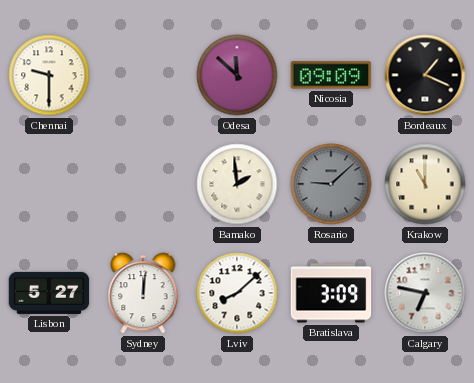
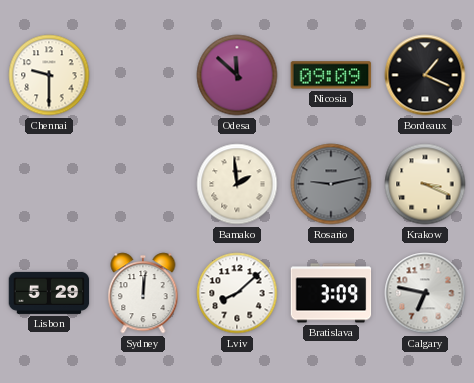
Rosario: 9:08 -> 9:13 (331, 184)
Krakow: 11:00 -> 3:19 (425, 184)
Lisbon: 5:27 -> 5:29 (49, 293)
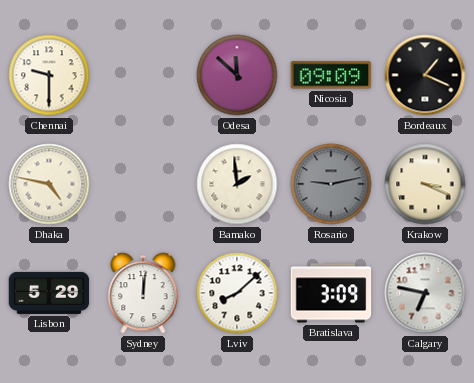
Dhaka: none -> 4:47 (49, 184)
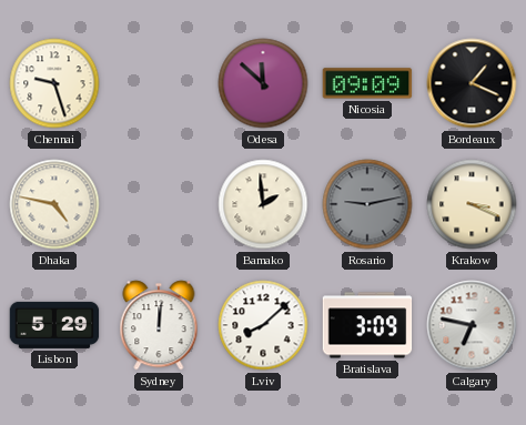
Chennai: 9:30 -> 9:27 (54, 83)
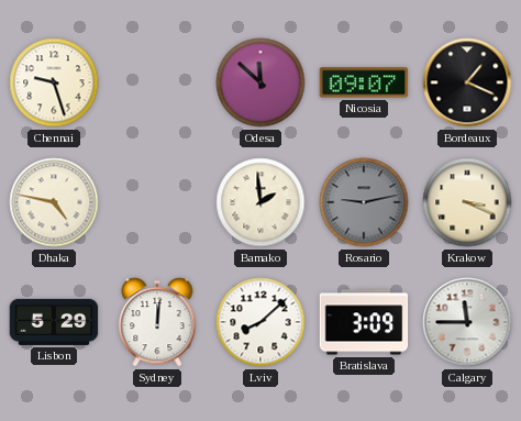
Nicosia: 09:09 -> 09:07 (364, 82)
Calgary: 6:47 -> 11:45 (467, 322)
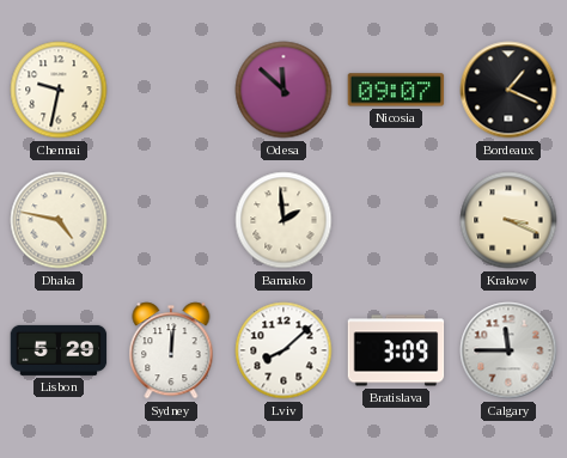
Chennai: 9:27 -> 9:32 (59, 90)
Rosario: 9:13 -> none (364, 202)
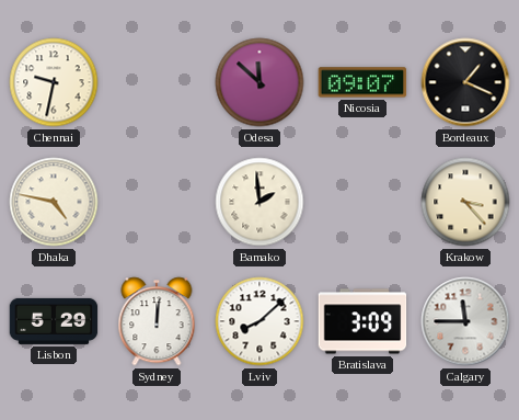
Krakow: 3:19 -> 3:23 (465, 202)
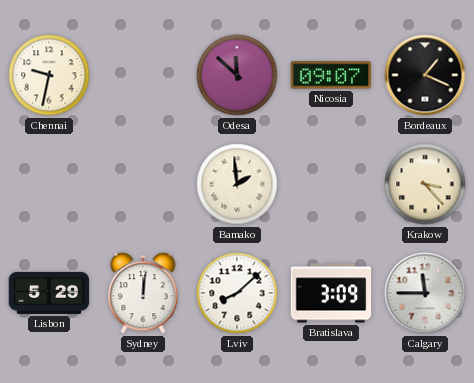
Dhaka: 4:47 -> none (54, 202)
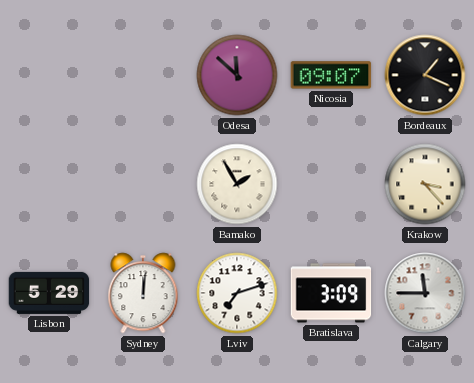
Chennai: 9:32 -> none (49, 75)
Bamako: 1:59 -> 1:55 (237, 184)
Lviv: 8:08 -> 7:12 (237, 293)
